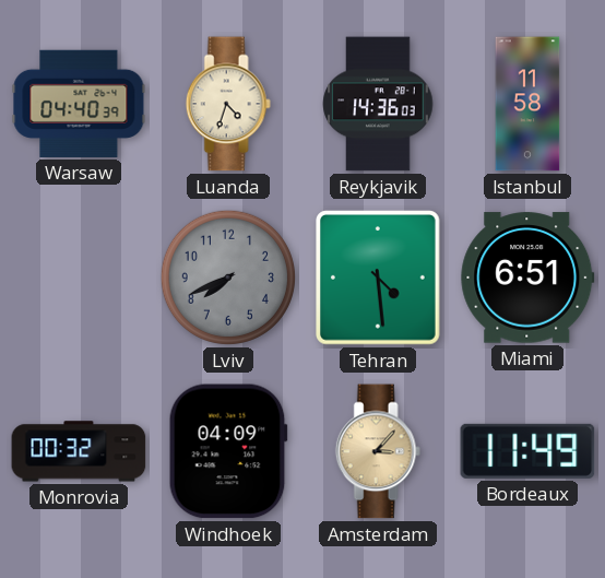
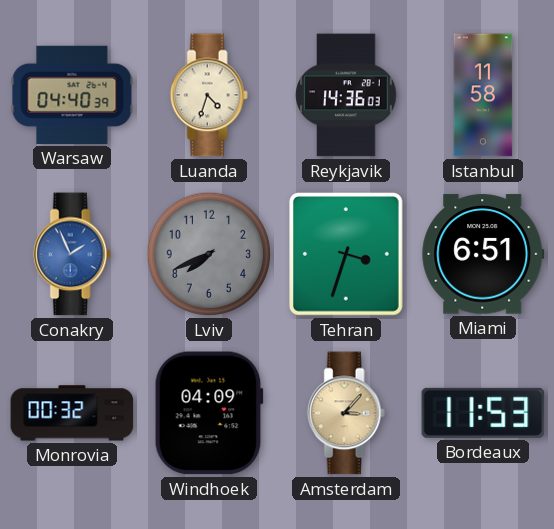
Conakry: none -> 1:56 (72, 254)
Tehran: 4:29 -> 3:33 (347, 254)
Bordeaux: 11:49 -> 11:53 (483, 413)
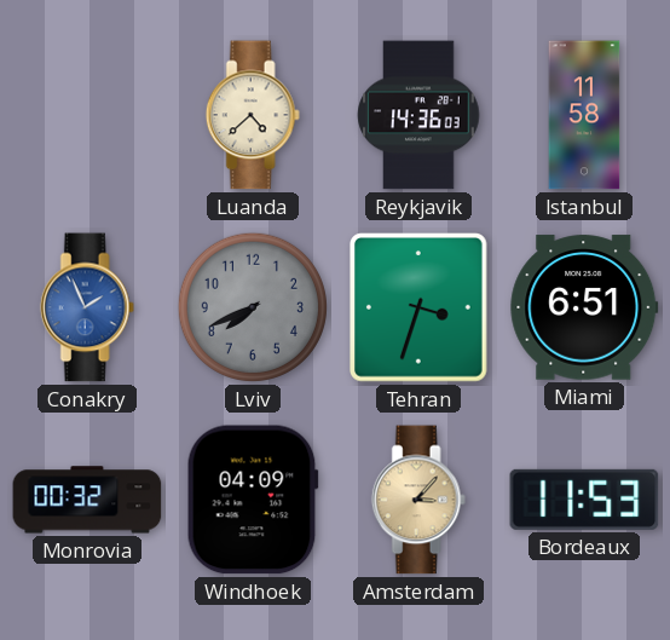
Warsaw: 04:40 -> none (72, 95)
Luanda: 4:33 -> 4:38 (253, 115)
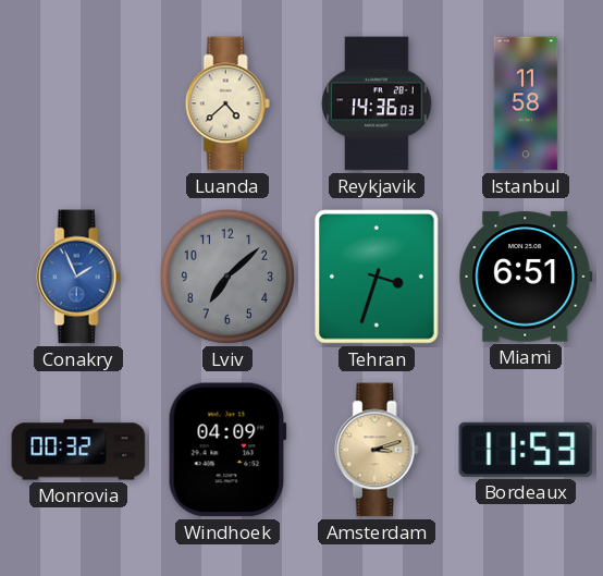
Lviv: 7:41 -> 7:08 (227, 277)
Amsterdam: 3:07 -> 3:12 (377, 450)
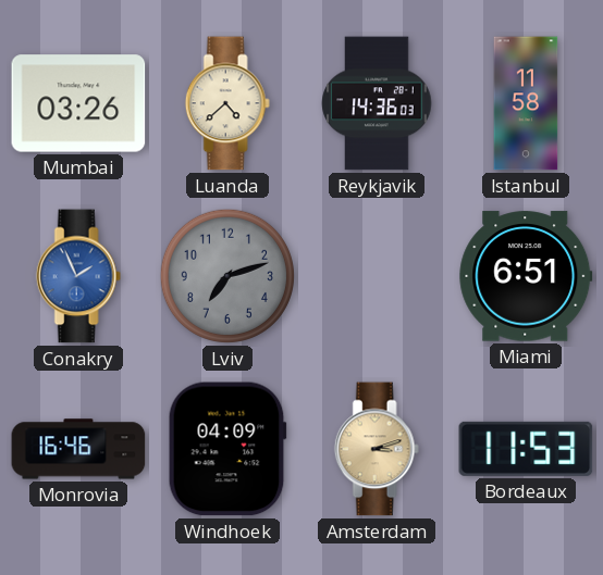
Mumbai: none -> 03:26 (78, 103)
Lviv: 7:08 -> 7:12 (227, 276)
Tehran: 3:33 -> none (378, 277)
Monrovia: 00:32 -> 16:46 (78, 449)
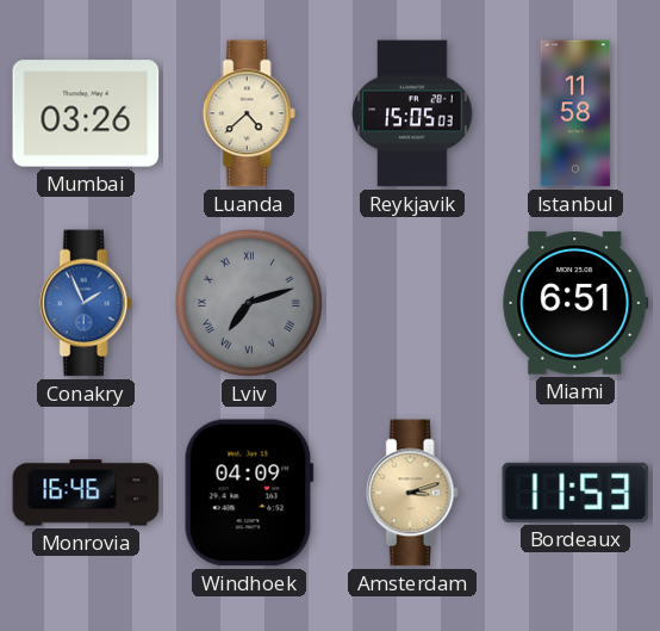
Reykjavik: 14:36 -> 15:05 (412, 113)
Lviv numerals: Arabic -> Roman (249, 303)
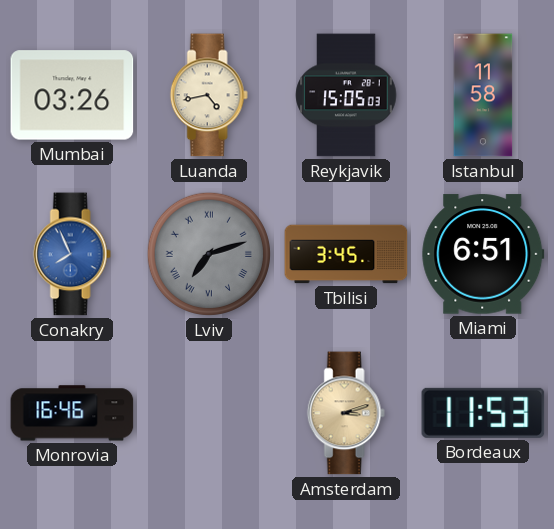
Luanda: 4:38 -> 4:43 (209, 95)
Conakry: 1:56 -> 7:56 (72, 254)
Tbilisi: none -> 3:45 (346, 254)
Windhoek: 04:09 -> none (249, 493)
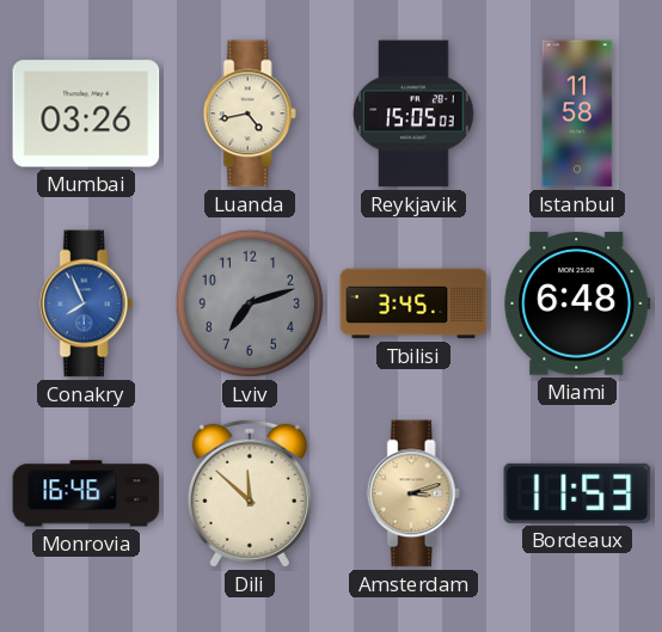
Lviv numerals: Roman -> Arabic (250, 303)
Miami: 6:51 -> 6:48 (577, 303)
Dili: none -> 11:52 (250, 493)
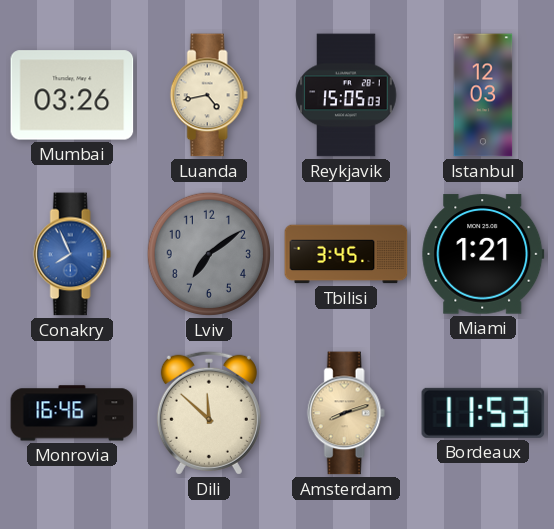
Istanbul: 11:58 -> 12:03 (483, 95)
Lviv: 7:12 -> 7:09 (209, 254)
Miami: 6:48 -> 1:21 (483, 254)
Amsterdam: 3:12 -> 8:12 (346, 413)
